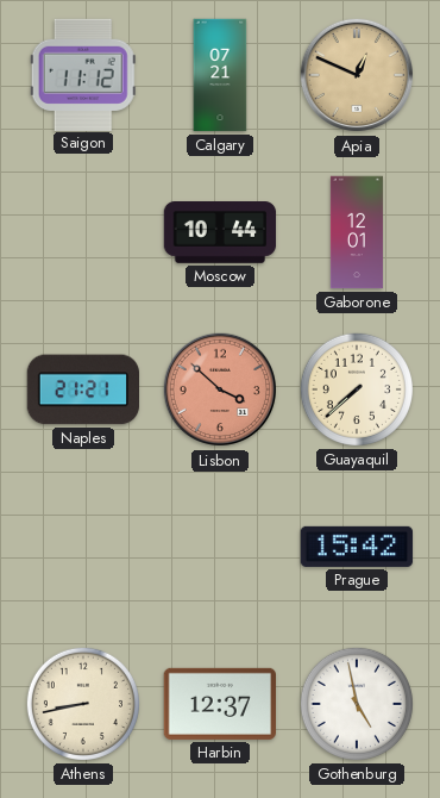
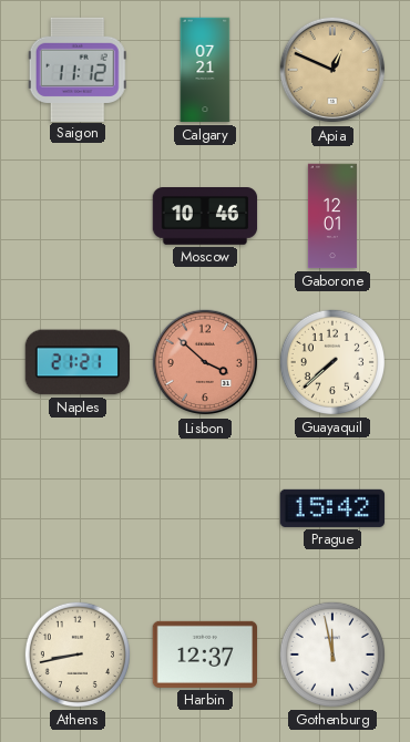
Moscow: 10:44 -> 10:46 (205, 217)
Gothenburg: 4:58 -> 11:58 (332, 655)
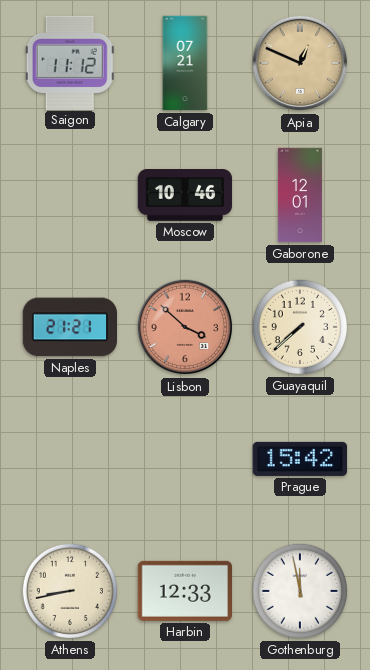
Harbin: 12:37 -> 12:33 (184, 591)
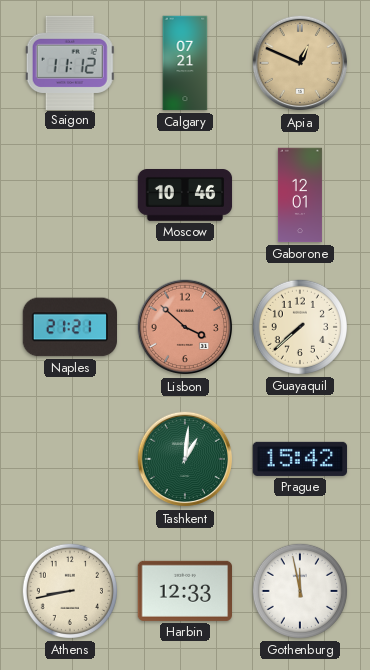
Tashkent: none -> 1:01 (185, 459)
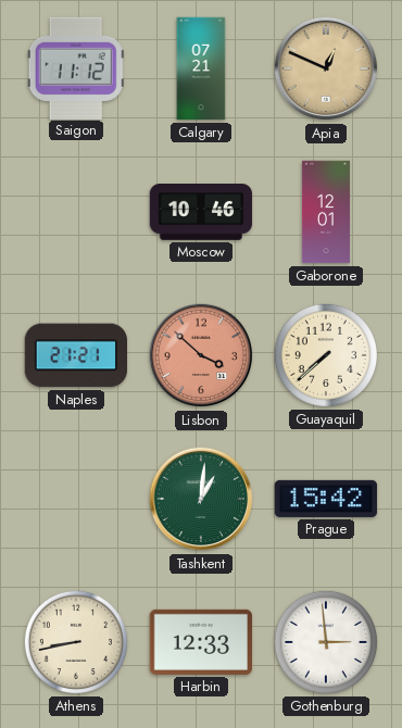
Gothenburg: 11:58 -> 2:59 (326, 642)
